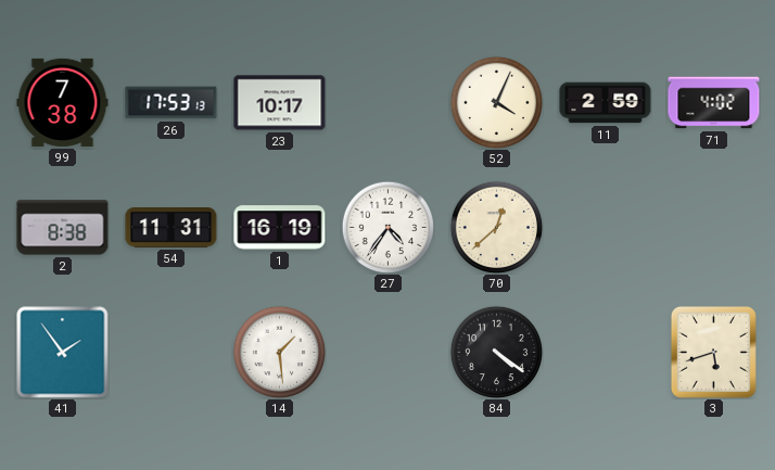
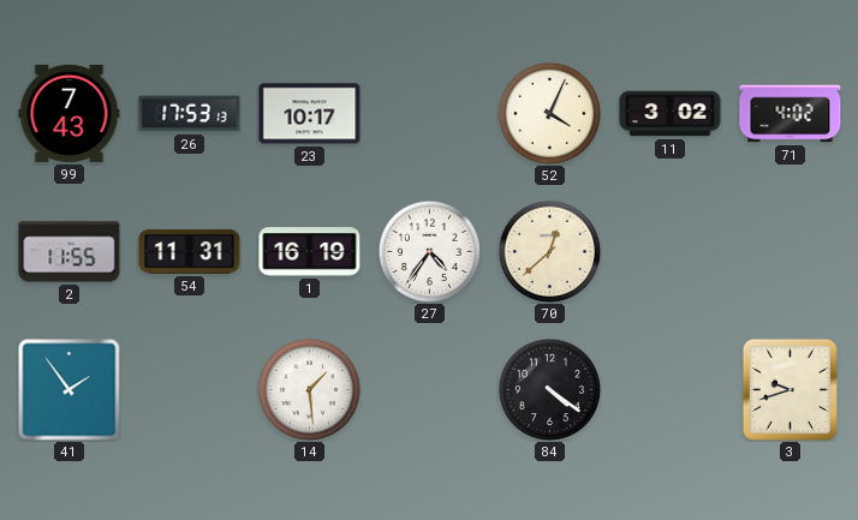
99: 7:38 -> 7:43 (70, 113)
11: 2:59 -> 3:02 (671, 114)
2: 8:38 -> 11:55 (70, 252)
3: 5:42 -> 9:42 (790, 389)
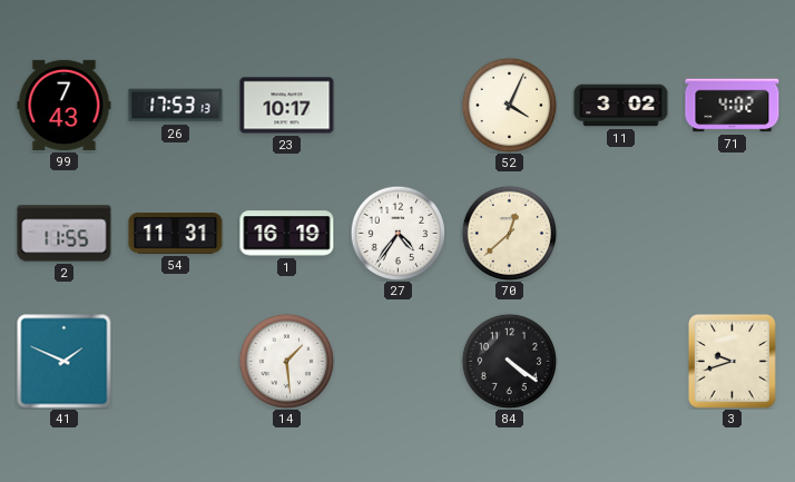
41: 1:54 -> 1:49 (65, 362)
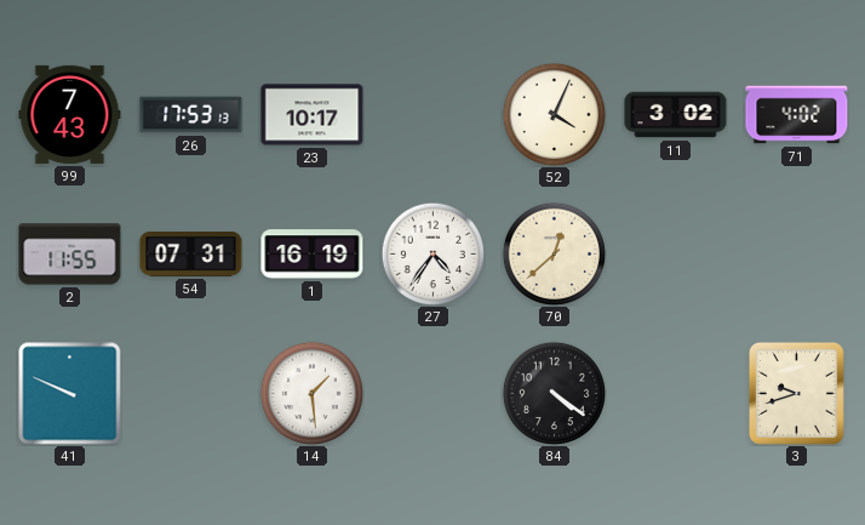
54: 11:31 -> 07:31 (191, 255)
41: 1:49 -> 9:49 (70, 394)
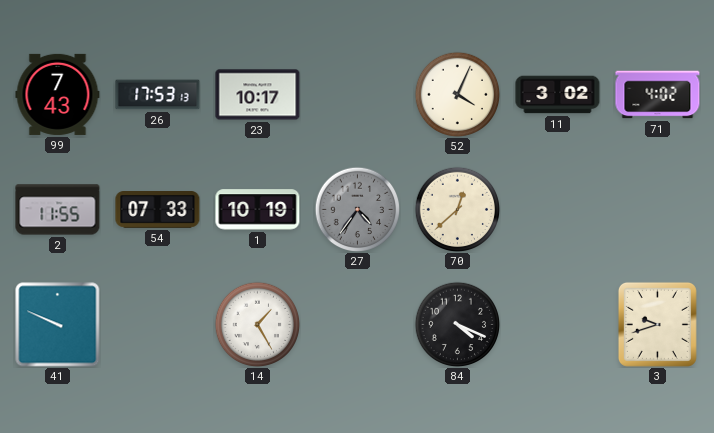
54: 07:31 -> 07:33 (158, 210)
1: 16:19 -> 10:19 (258, 210)
27 dial: white -> grey (357, 209)
14: 1:29 -> 1:25 (257, 324)
84: 4:21 -> 4:19 (457, 324)
